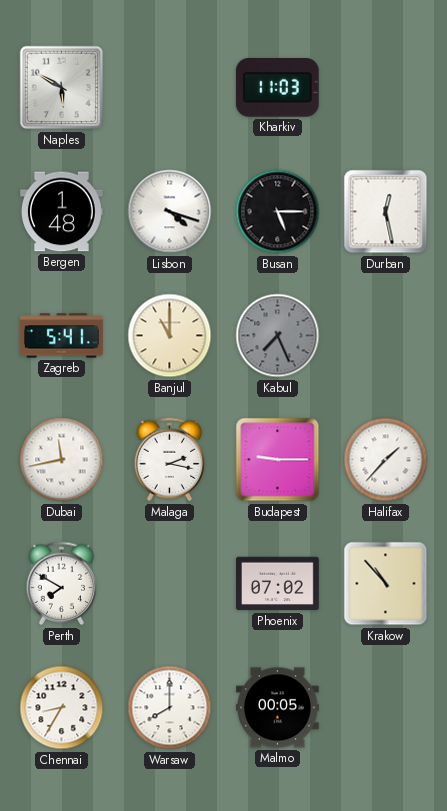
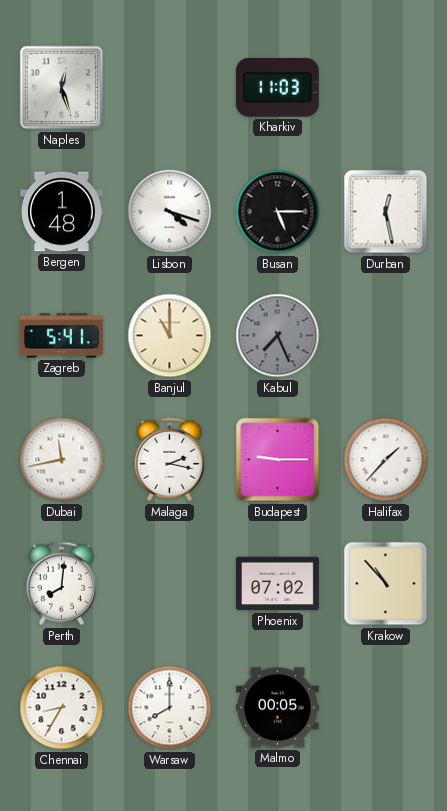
Naples: 5:50 -> 12:27 (62, 88)
Perth: 7:50 -> 8:01 (62, 584)
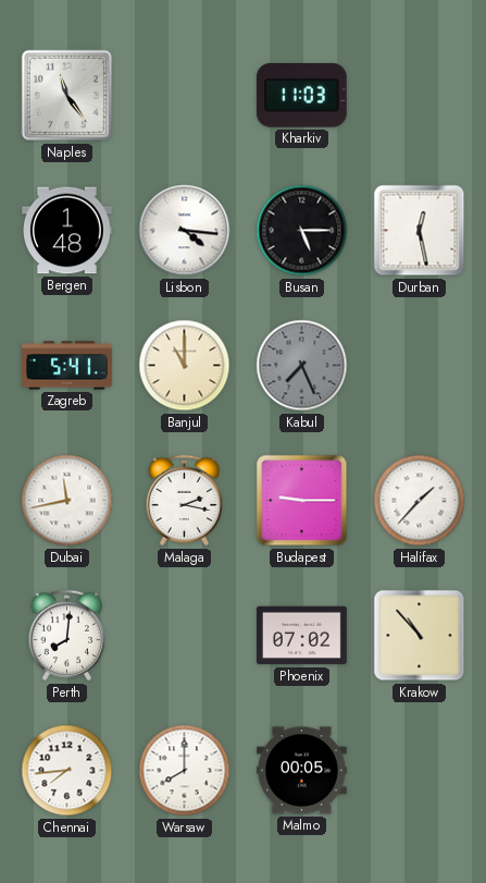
Naples: 12:27 -> 11:24 (67, 96)
Lisbon: 4:18 -> 4:16 (185, 231)
Chennai: 8:35 -> 7:44 (67, 771)
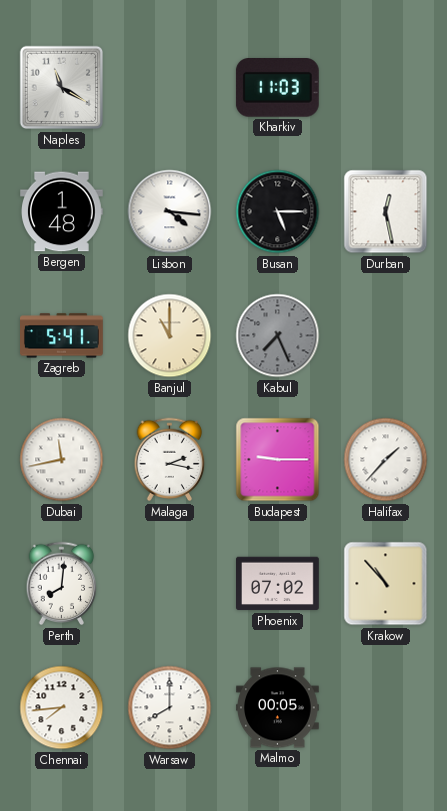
Naples: 11:24 -> 11:20 (62, 88)
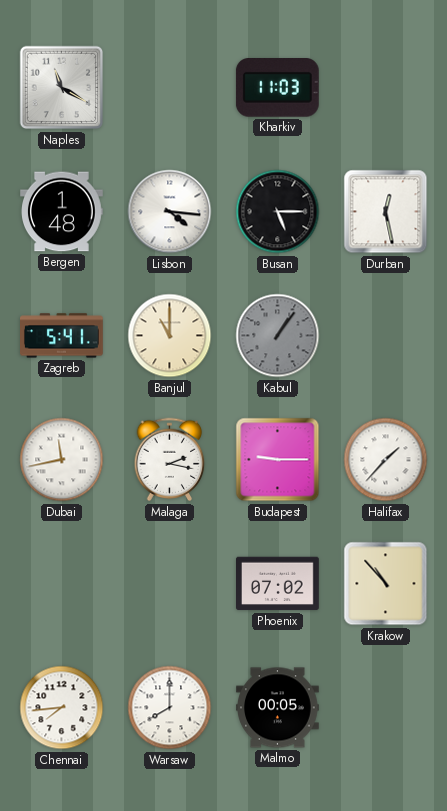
Kabul: 7:26 -> 1:06 (278, 336)
Perth: 8:01 -> none (62, 584)
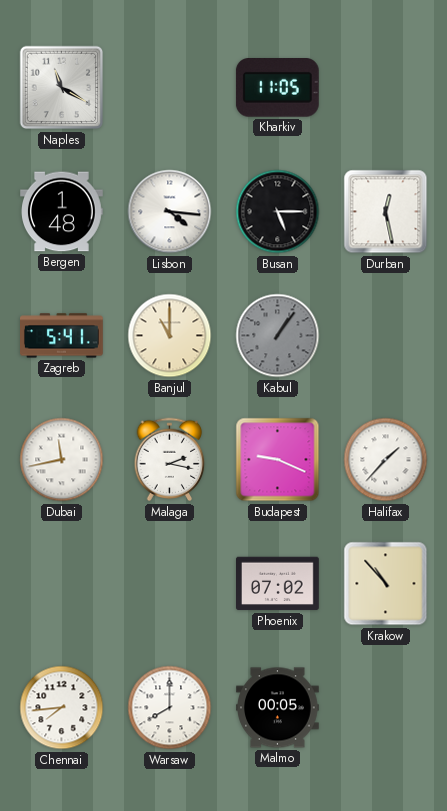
Kharkiv: 11:03 -> 11:05 (277, 88)
Budapest: 9:15 -> 9:19 (278, 460)
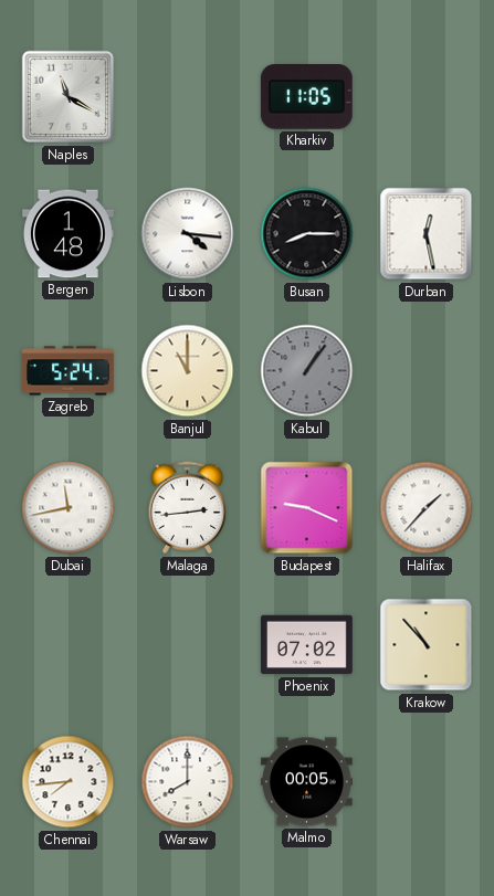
Busan: 5:15 -> 8:15 (307, 234)
Zagreb: 5:41 -> 5:24 (69, 371)
Malaga: 2:17 -> 2:44 (188, 508)
